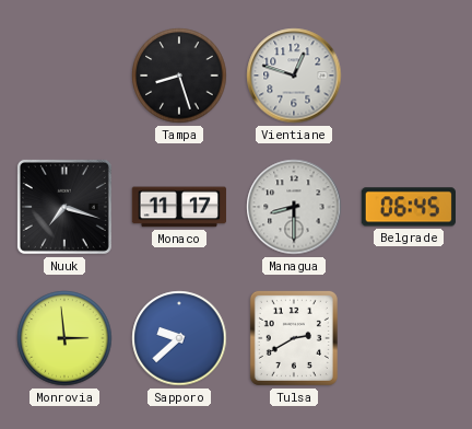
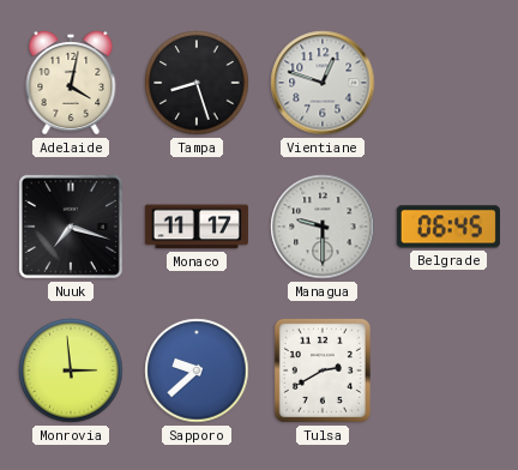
Adelaide: none -> 4:02 (71, 83)
Managua: 8:30 -> 9:30 (323, 227)
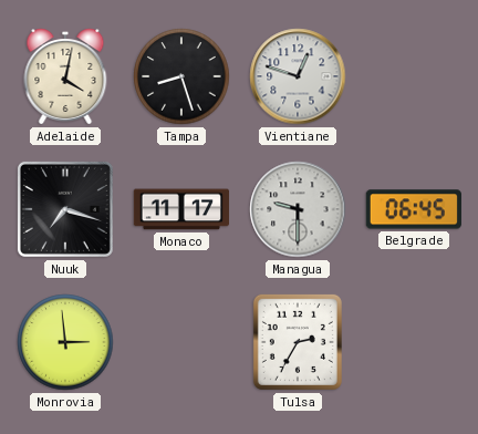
Sapporo: 9:38 -> none (197, 370)
Tulsa: 2:40 -> 2:35 (298, 342)
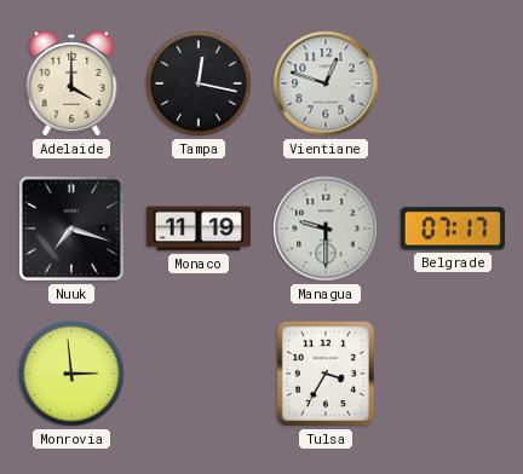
Adelaide: 4:02 -> 4:00 (71, 83)
Tampa: 8:27 -> 12:17 (199, 83)
Monaco: 11:17 -> 11:19 (199, 229)
Belgrade: 06:45 -> 07:17 (453, 229)
Tulsa: 2:35 -> 3:35 (326, 374)
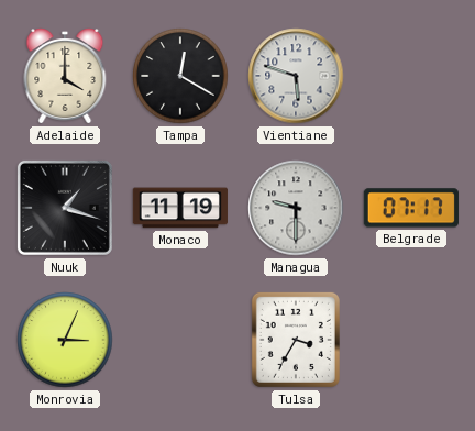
Tampa: 12:17 -> 12:20 (180, 76)
Vientiane: 12:48 -> 5:48 (296, 76)
Nuuk: 7:18 -> 1:18 (65, 208)
Monrovia: 2:59 -> 3:04 (65, 340)
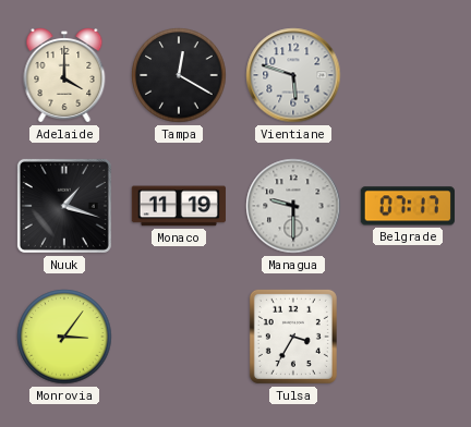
Monrovia: 3:04 -> 3:06 (64, 337)
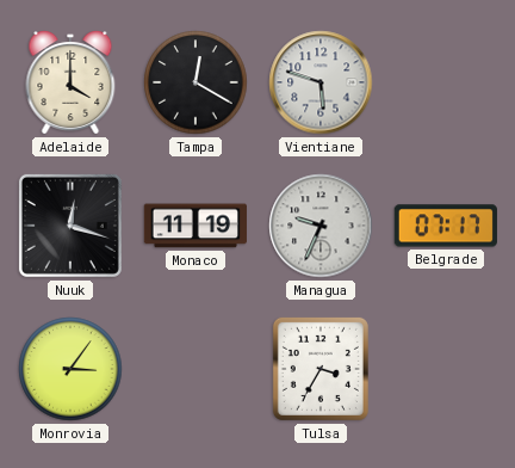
Nuuk: 1:18 -> 12:18 (70, 226)
Managua: 9:30 -> 9:34 (321, 226)
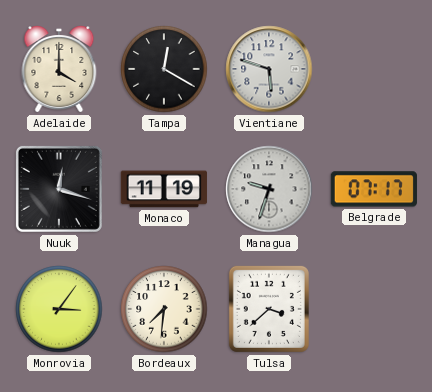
Managua: 9:34 -> 9:33 (269, 189)
Bordeaux: none -> 7:31 (164, 309)
Tulsa: 3:35 -> 3:38 (269, 309)
